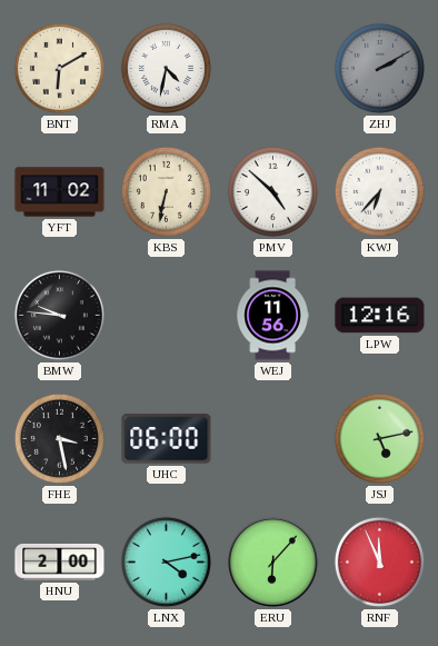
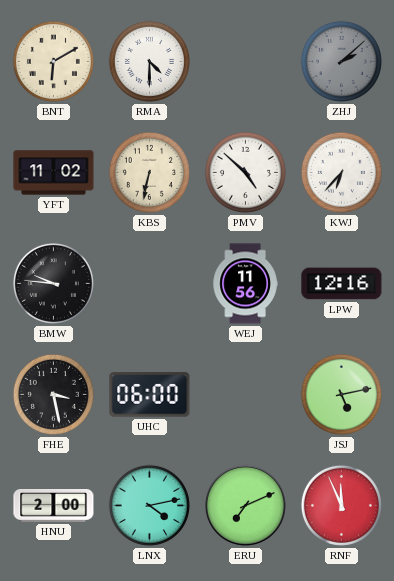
RMA: 4:32 -> 4:30 (149, 61)
ZHJ: 2:10 -> 2:08 (341, 61)
ERU: 6:07 -> 7:11 (245, 505)
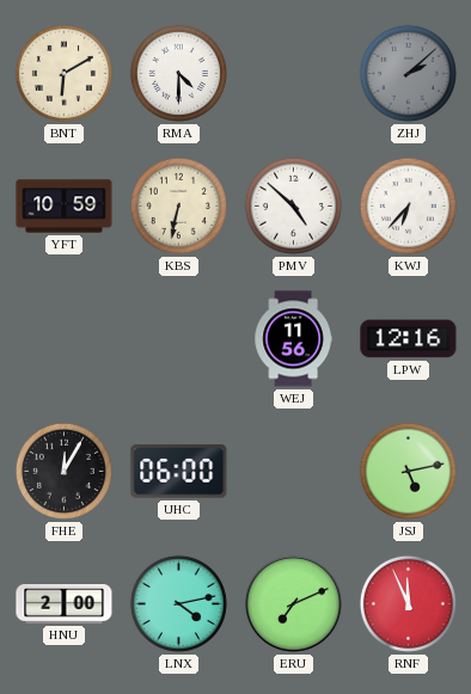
YFT: 11:02 -> 10:59 (65, 207)
BMW: 9:46 -> none (53, 283)
FHE: 3:28 -> 12:05 (63, 471)
